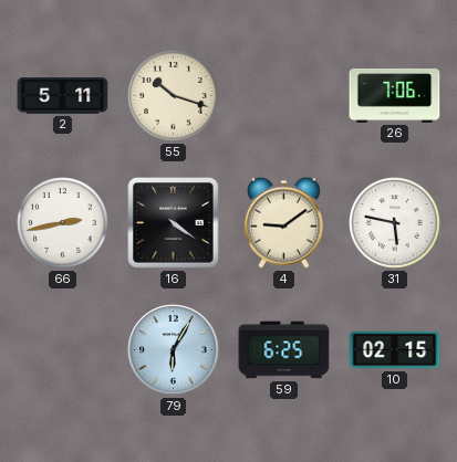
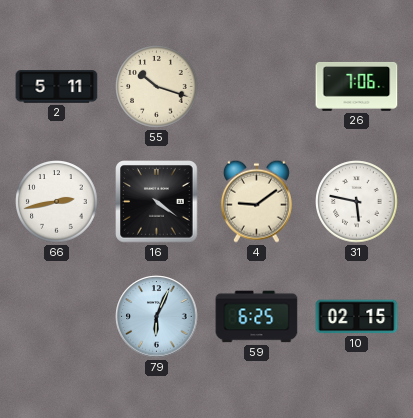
79: 6:05 -> 6:04 (157, 317)
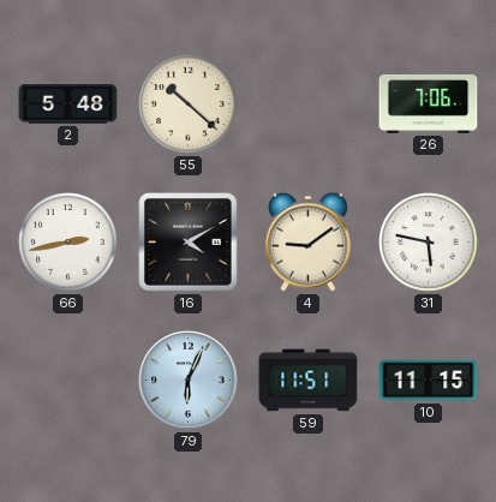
2: 5:11 -> 5:48 (68, 104)
55: 10:18 -> 10:22 (189, 104)
16: 4:21 -> 4:10 (189, 243)
59: 6:25 -> 11:51 (309, 381)
10: 02:15 -> 11:15 (429, 381)
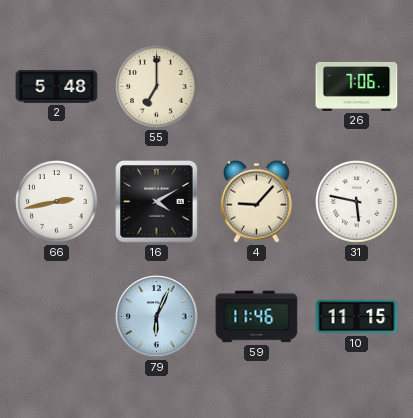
55: 10:22 -> 7:00 (157, 87)
4: 9:09 -> 9:07 (256, 201)
59: 11:51 -> 11:46 (257, 317)
